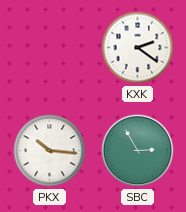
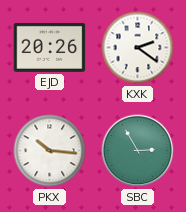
EJD: none -> 20:26 (50, 47)
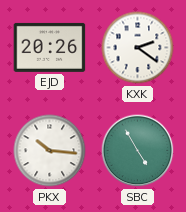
SBC: 2:55 -> 4:55 (138, 151)
